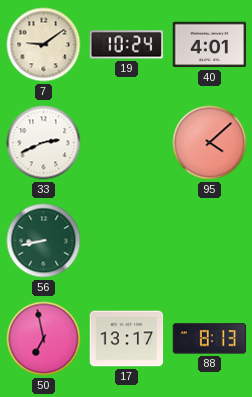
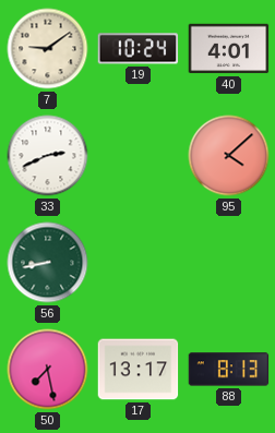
50: 6:58 -> 7:28 (48, 370)
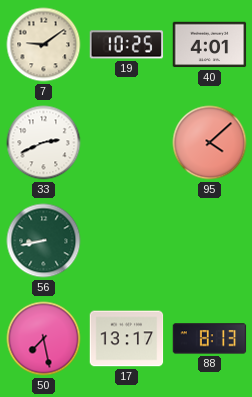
19: 10:24 -> 10:25 (127, 45)
